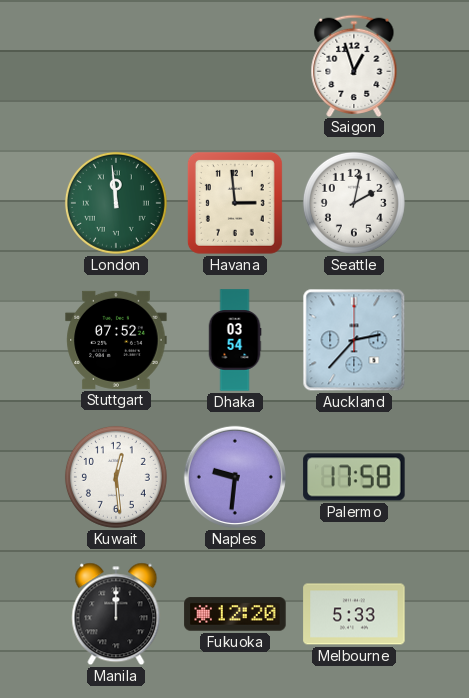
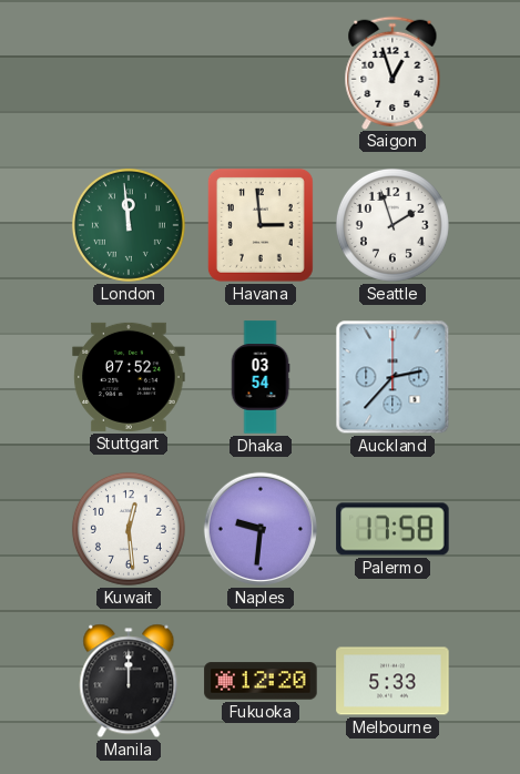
Seattle: 2:02 -> 1:57 (392, 225)
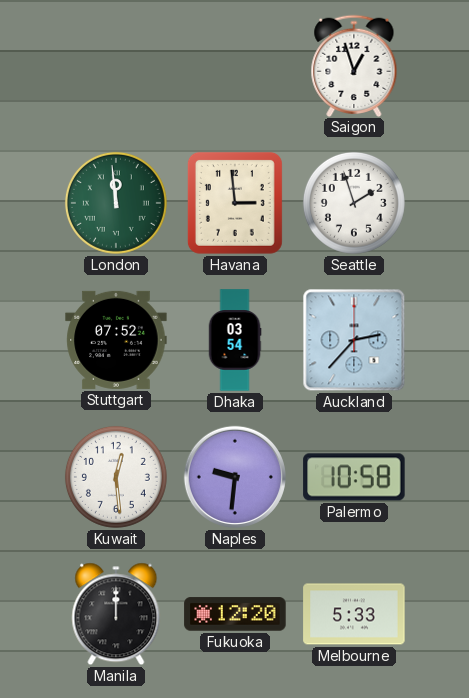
Palermo: 17:58 -> 10:58 (354, 477)
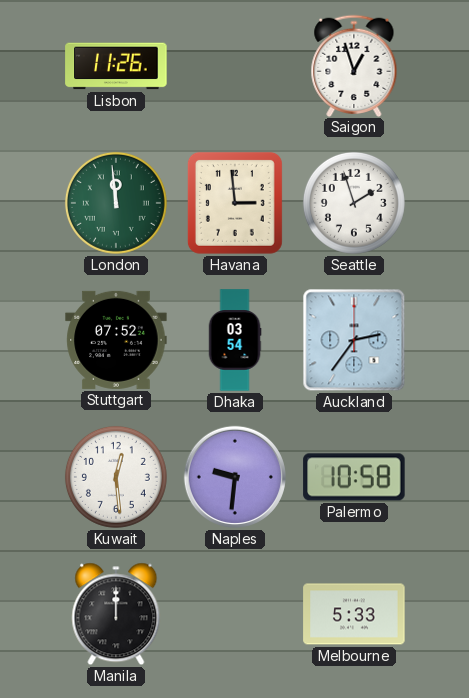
Lisbon: none -> 11:26 (116, 66)
Auckland: 2:37 -> 2:36 (354, 340)
Fukuoka: 12:20 -> none (235, 614)
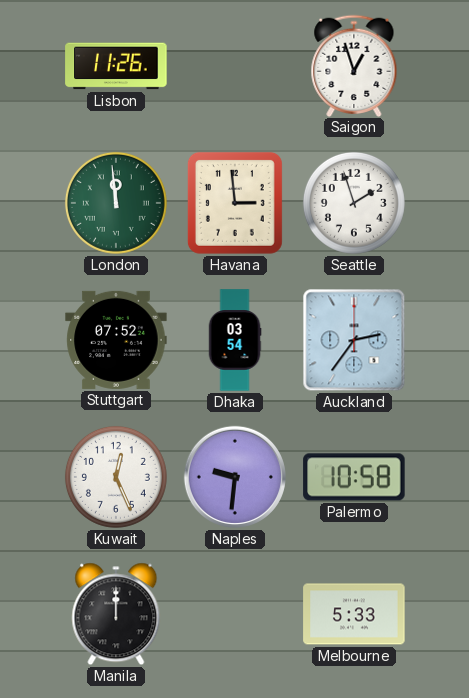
Kuwait: 12:29 -> 12:26 (116, 477)
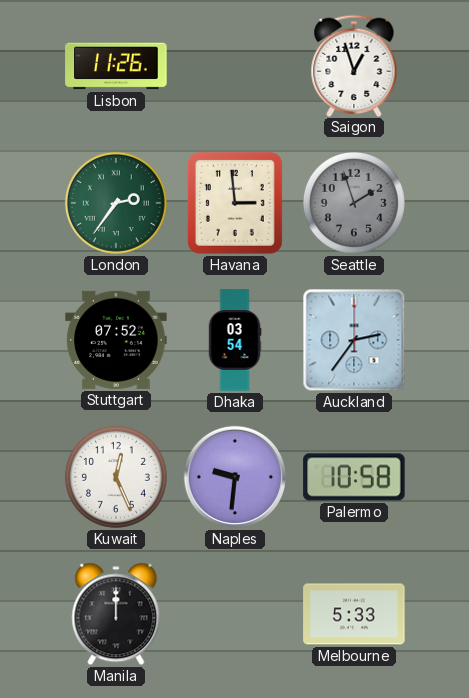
London: 11:59 -> 2:36 (116, 203)
Seattle dial: white -> grey (354, 203)
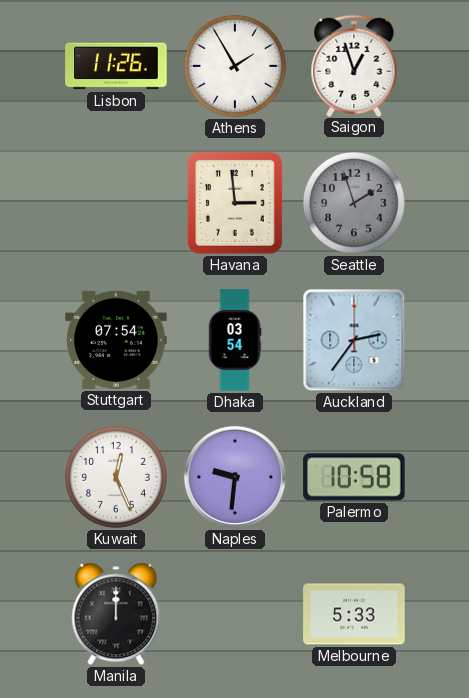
Athens: none -> 1:55 (235, 66)
London: 2:36 -> none (116, 203)
Stuttgart: 07:52 -> 07:54 (116, 340)
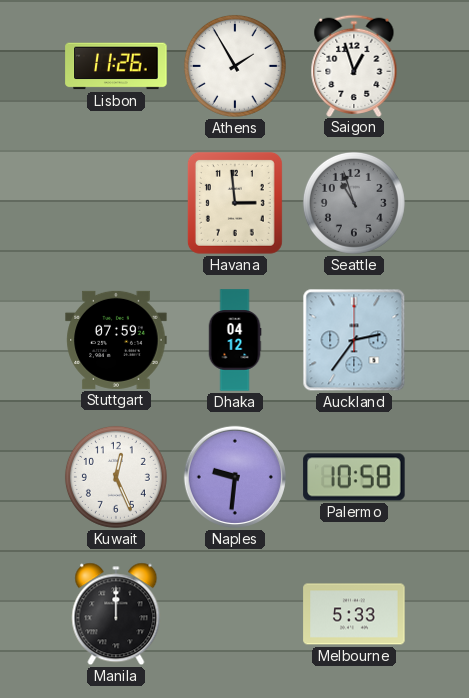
Seattle: 1:57 -> 10:57 (354, 203)
Stuttgart: 07:54 -> 07:59 (116, 340)
Dhaka: 03:54 -> 04:12 (235, 340)
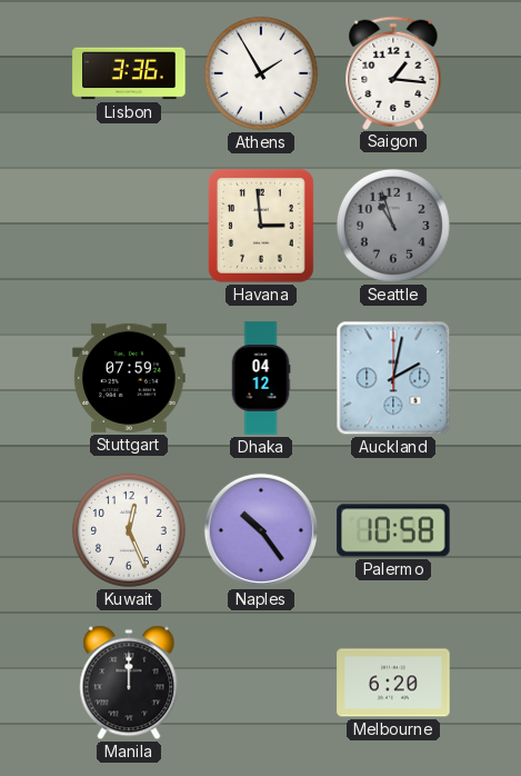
Lisbon: 11:26 -> 3:36 (129, 73)
Saigon: 12:57 -> 1:16 (393, 72)
Auckland: 2:36 -> 2:02 (393, 378)
Naples: 9:31 -> 10:24 (261, 530)
Melbourne: 5:33 -> 6:20 (393, 683)
